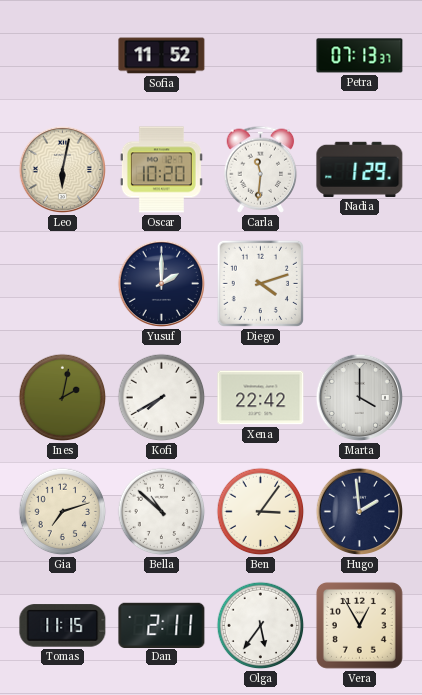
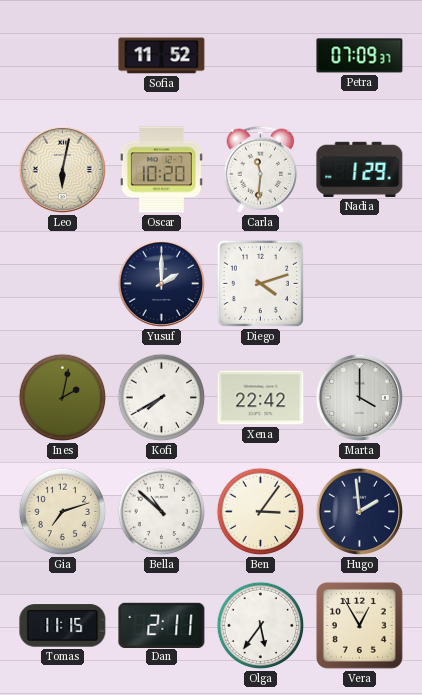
Petra: 07:13 -> 07:09 (360, 56)
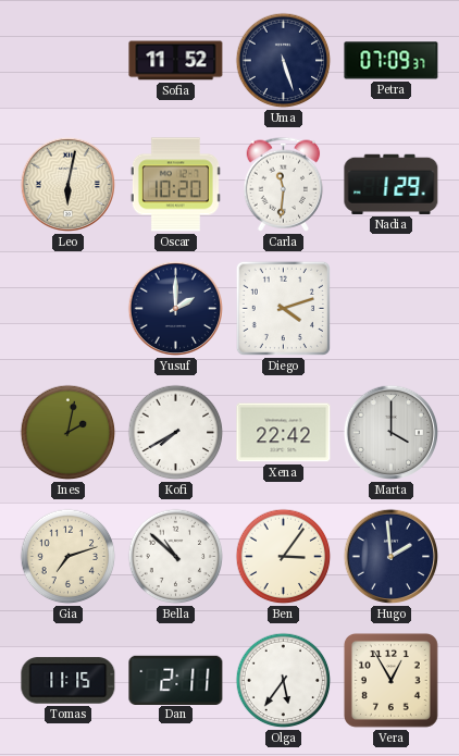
Uma: none -> 5:27 (284, 61)
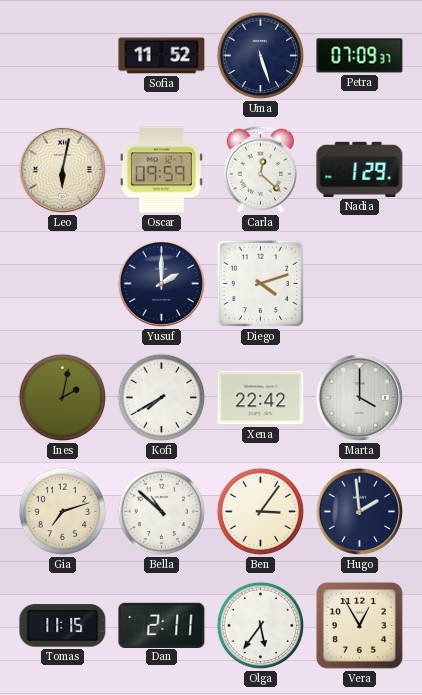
Oscar: 10:20 -> 09:59 (161, 170)
Carla: 11:31 -> 12:22 (261, 169)
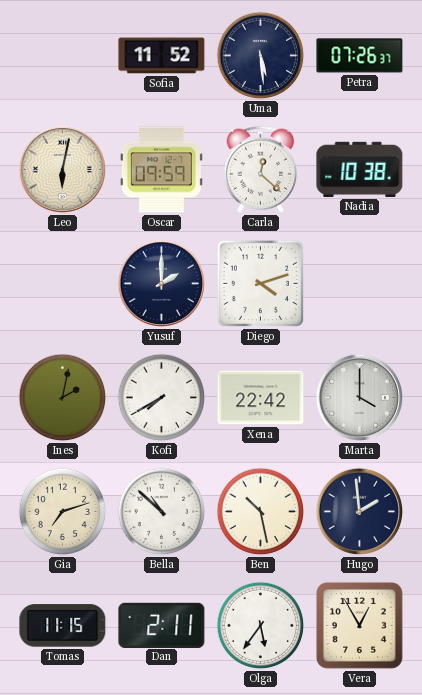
Uma: 5:27 -> 5:29 (261, 56)
Petra: 07:09 -> 07:26 (360, 56)
Nadia: 1:29 -> 10:38 (360, 169)
Ben: 3:06 -> 10:28 (261, 512)
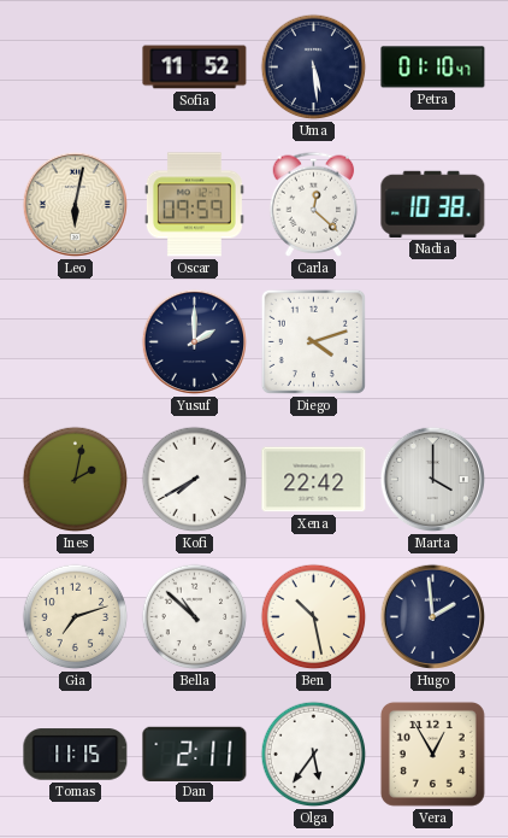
Petra: 07:26 -> 01:10 (433, 68)
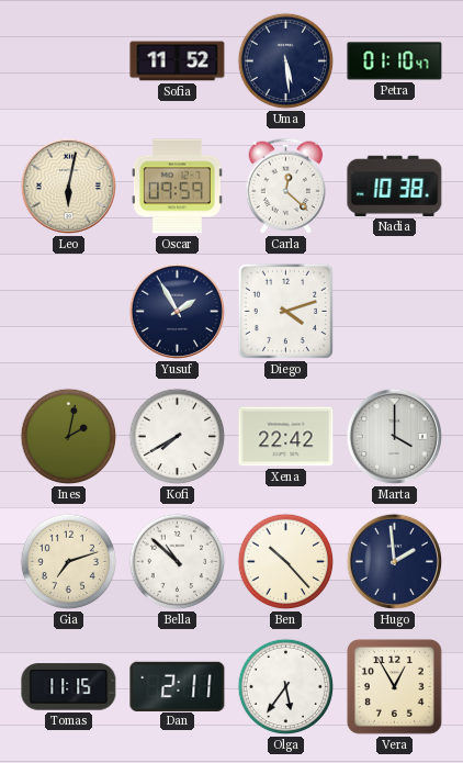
Yusuf: 2:00 -> 1:55 (178, 312)
Ben: 10:28 -> 10:23 (286, 562)
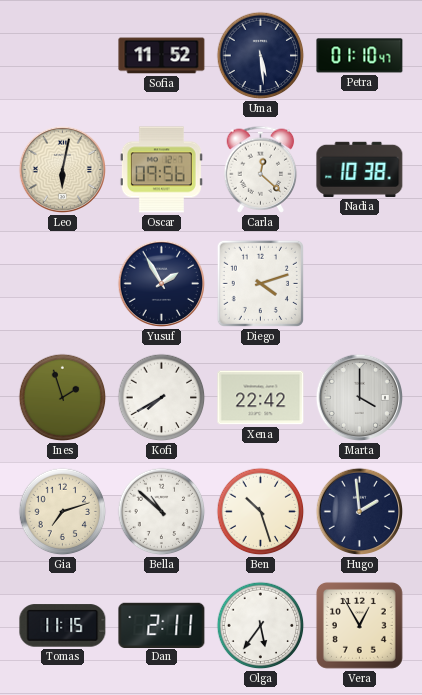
Oscar: 09:59 -> 09:56 (161, 170)
Ines: 2:02 -> 1:57 (63, 398)
Ben: 10:23 -> 10:27 (261, 512)
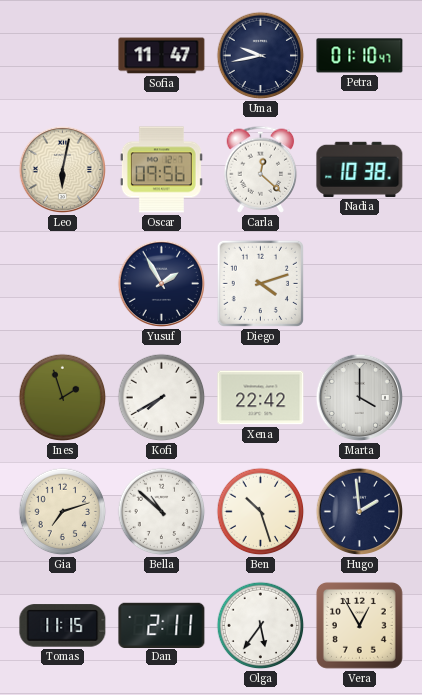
Sofia: 11:52 -> 11:47 (162, 56)
Uma: 5:29 -> 9:43 (261, 56)
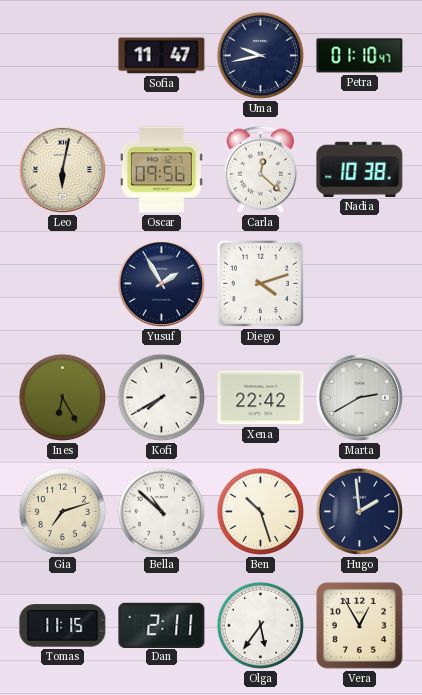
Ines: 1:57 -> 6:25 (63, 398)
Marta: 4:00 -> 2:40 (360, 398)
